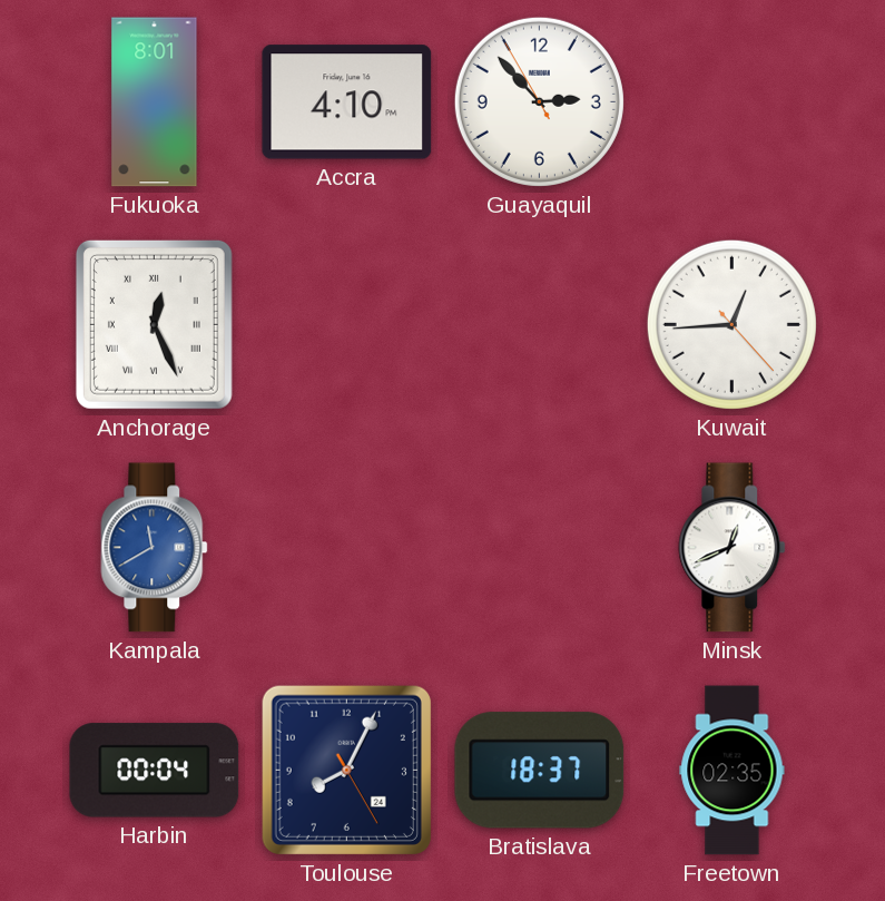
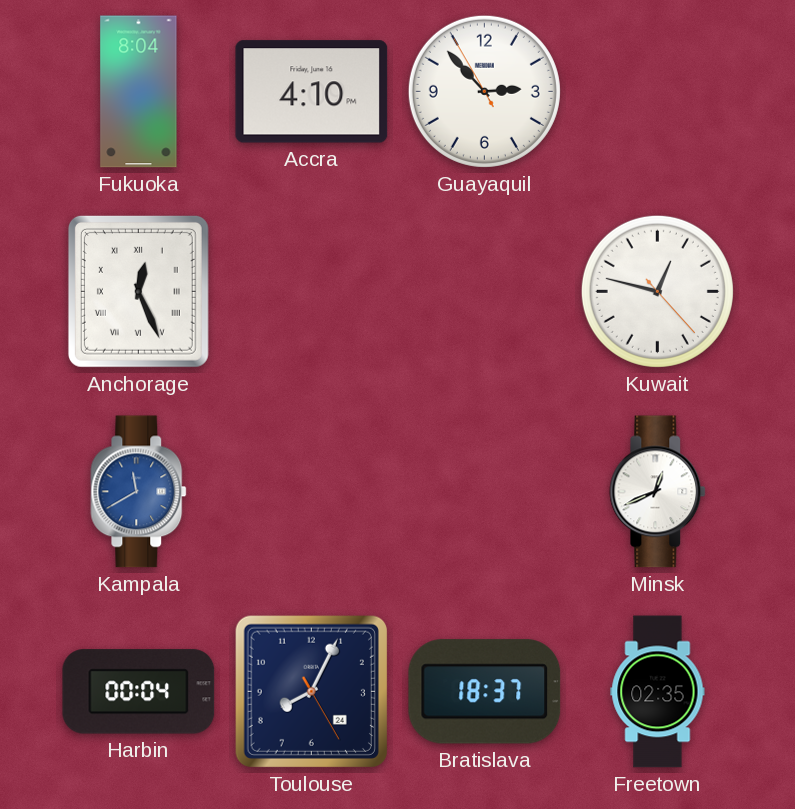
Fukuoka: 8:01 -> 8:04 (139, 92)
Kuwait: 12:44 -> 12:47 (657, 291)
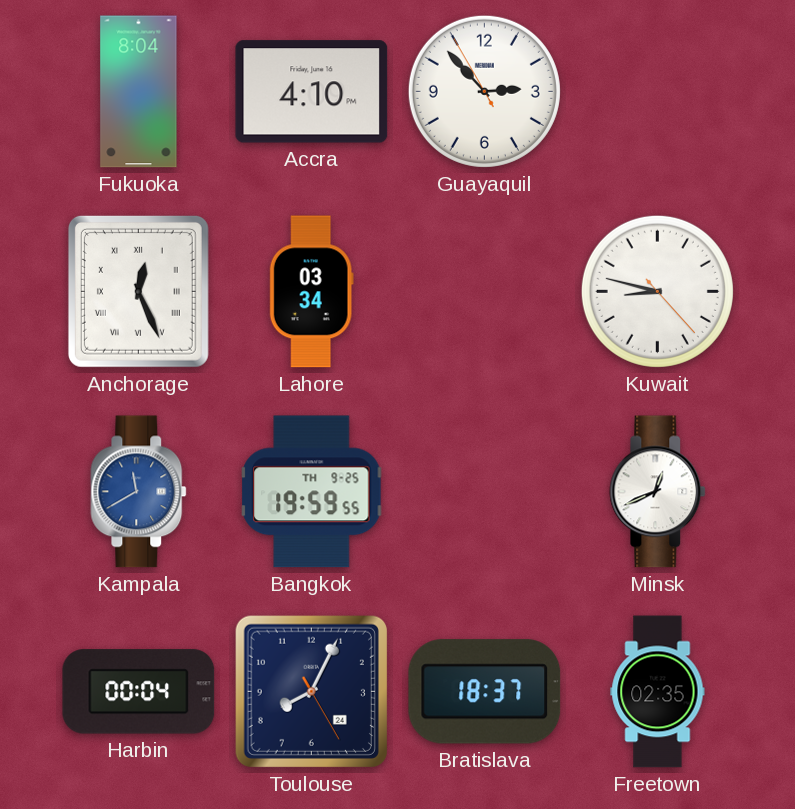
Lahore: none -> 03:34 (311, 292)
Kuwait: 12:47 -> 8:47 (657, 291)
Bangkok: none -> 19:59 (312, 492)
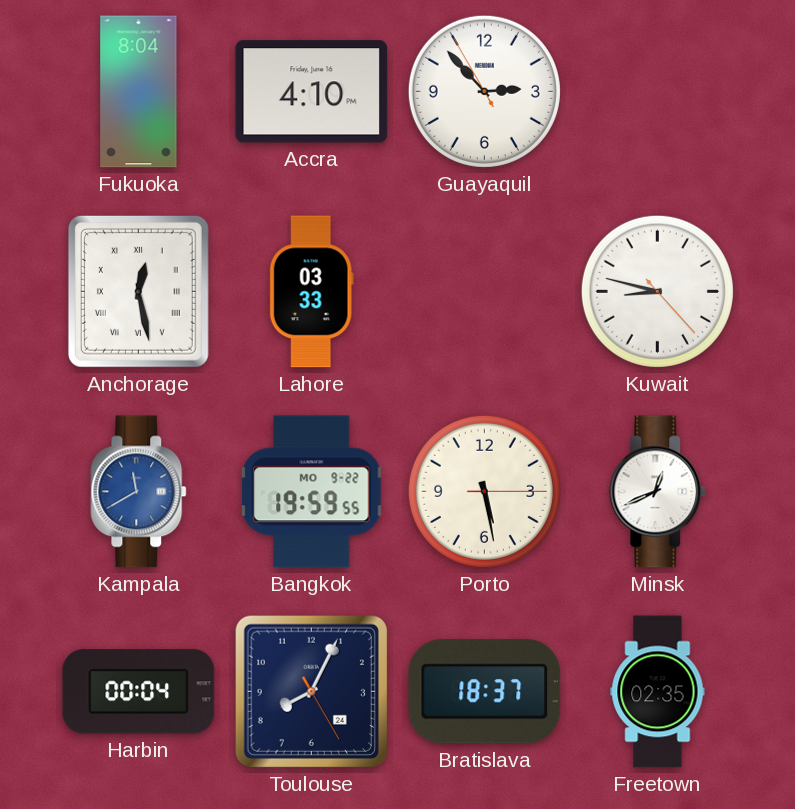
Anchorage: 12:26 -> 12:28 (138, 291)
Lahore: 03:34 -> 03:33 (311, 292)
Bangkok date: TH 9-25 -> MO 9-22 (312, 492)
Porto: none -> 5:28 (484, 491)
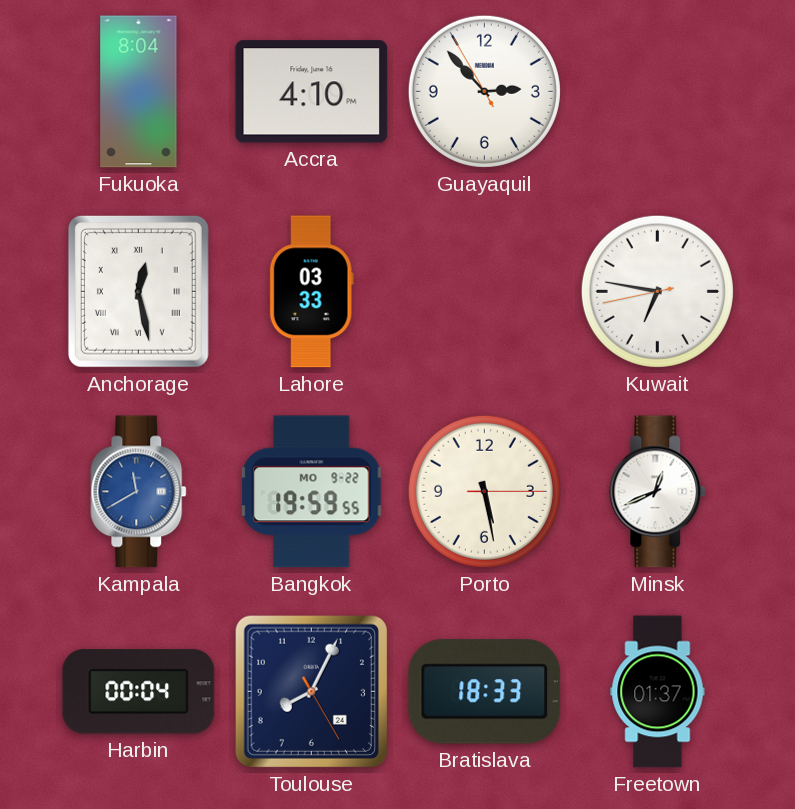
Kuwait: 8:47 -> 6:46 (657, 291)
Bratislava: 18:37 -> 18:33 (485, 692)
Freetown: 02:35 -> 01:37 (658, 692)
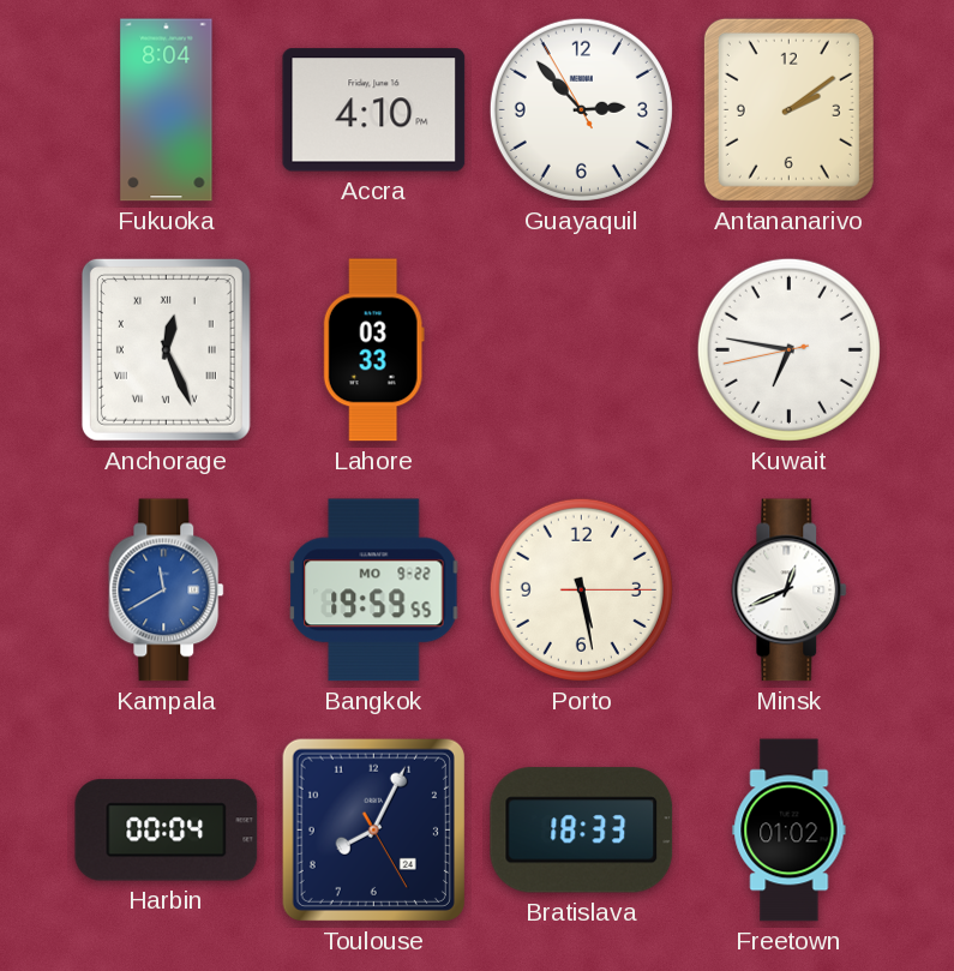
Antananarivo: none -> 2:09 (788, 109)
Anchorage: 12:28 -> 12:26 (166, 349)
Freetown: 01:37 -> 01:02 (790, 831)
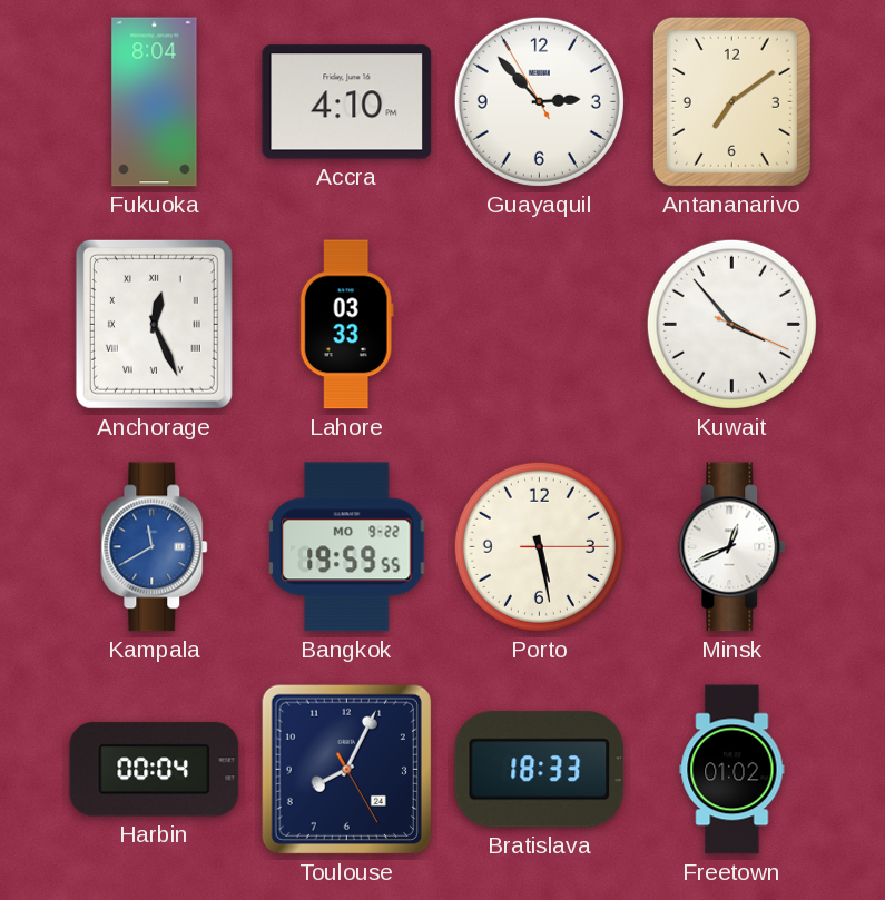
Antananarivo: 2:09 -> 7:09 (731, 101)
Kuwait: 6:46 -> 3:53 (731, 324)
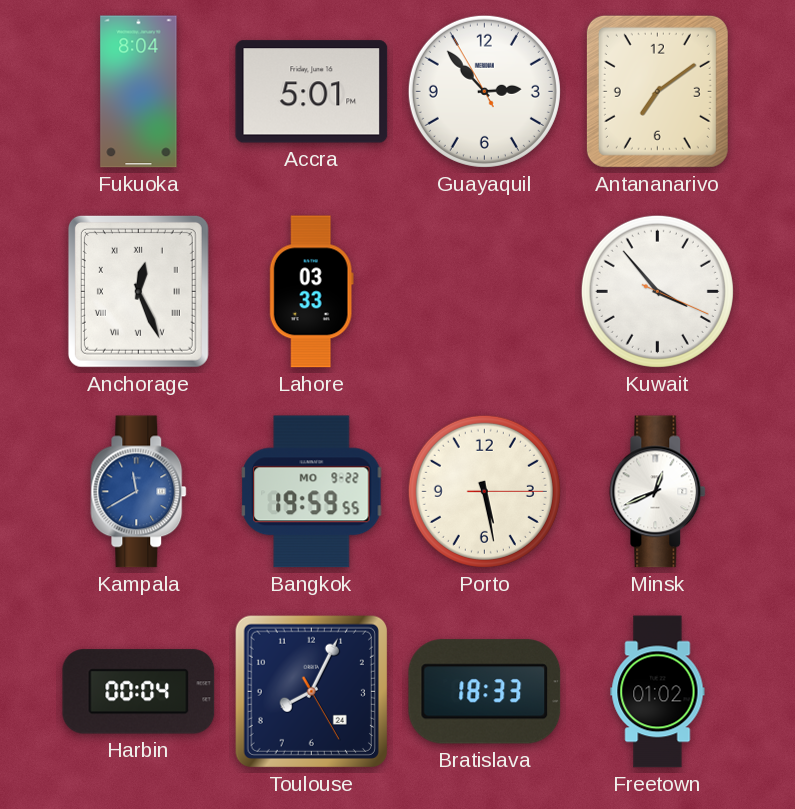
Accra: 4:10 -> 5:01 (312, 92)
